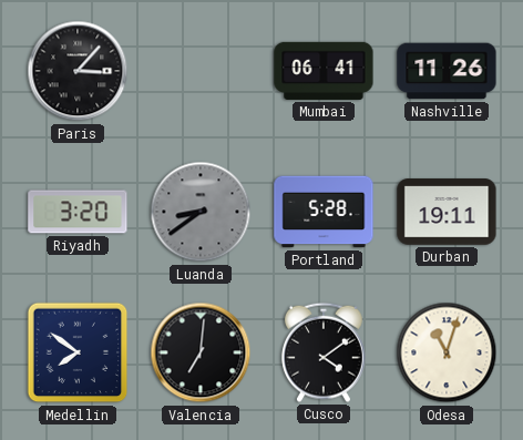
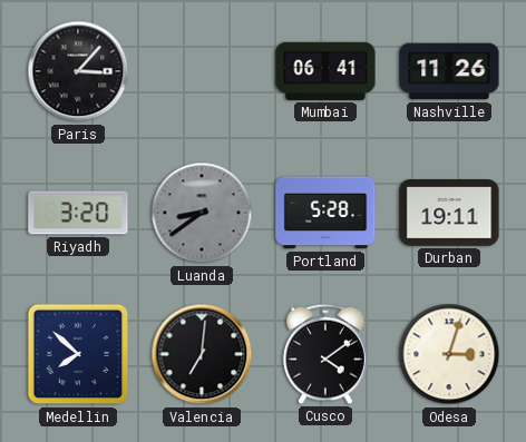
Medellin: 7:51 -> 7:52 (78, 354)
Odesa: 11:03 -> 3:03 (449, 354)
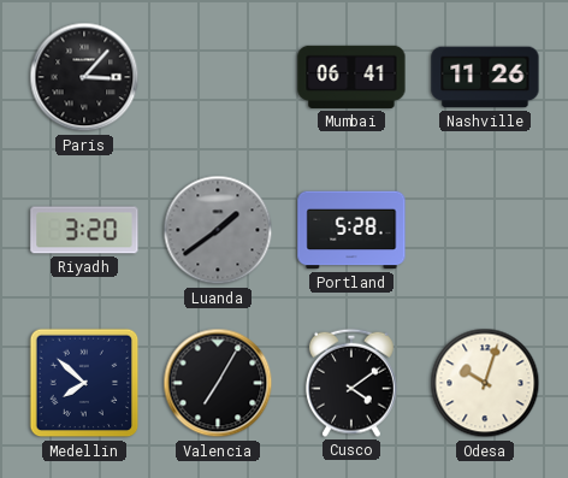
Luanda: 8:39 -> 1:39 (218, 230)
Durban: 19:11 -> none (449, 213)
Valencia: 7:01 -> 7:05 (218, 383)
Odesa: 3:03 -> 10:03 (485, 383)
